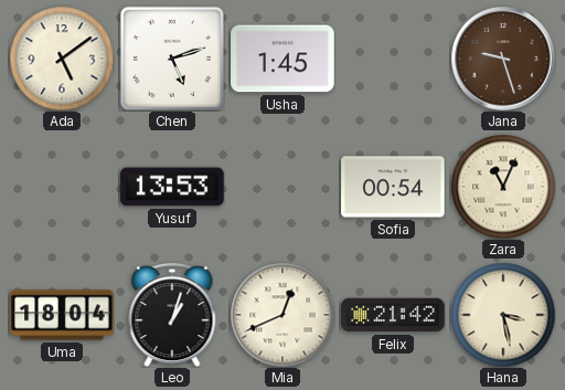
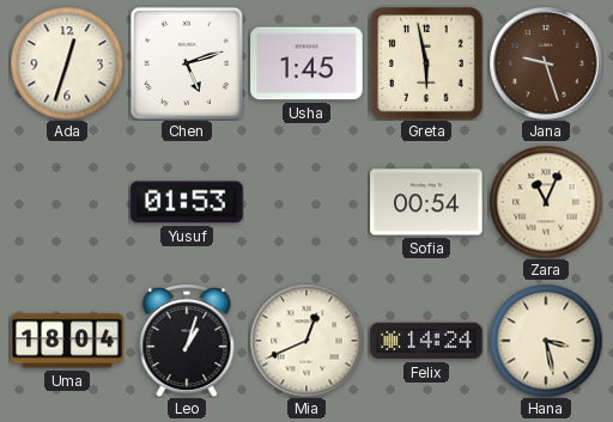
Ada: 5:09 -> 12:33 (67, 63)
Greta: none -> 5:58 (426, 63)
Yusuf: 13:53 -> 01:53 (187, 202)
Felix: 21:42 -> 14:24 (426, 341)
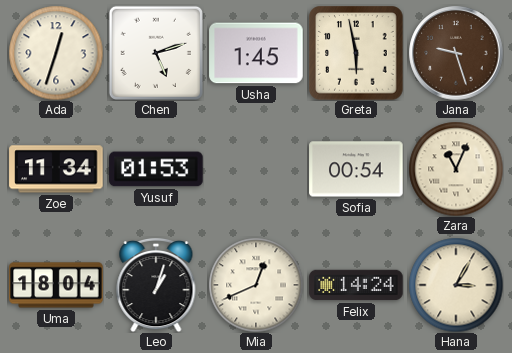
Zoe: none -> 11:34 (56, 169)
Hana: 3:28 -> 3:05 (456, 285)
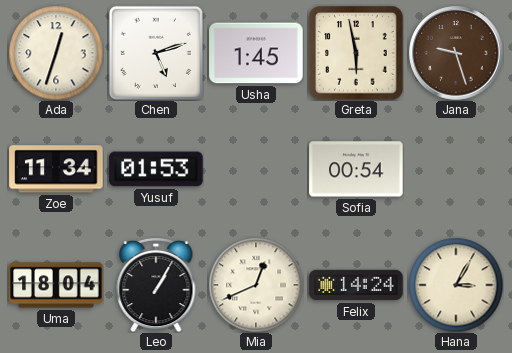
Zara: 11:04 -> none (456, 169)
Leo: 1:03 -> 1:05 (156, 285)
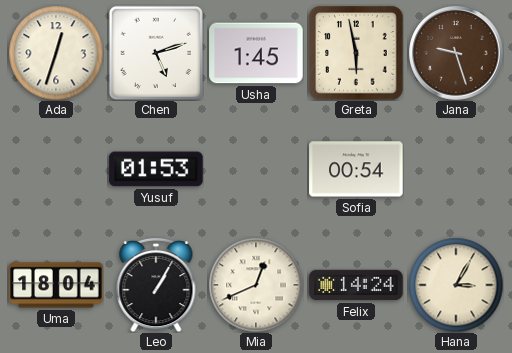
Zoe: 11:34 -> none (56, 169)
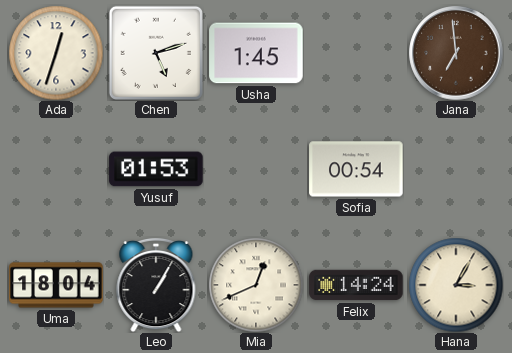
Greta: 5:58 -> none (356, 53)
Jana: 9:27 -> 6:59 (456, 53)
